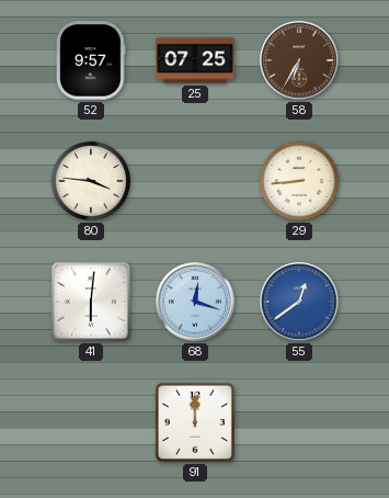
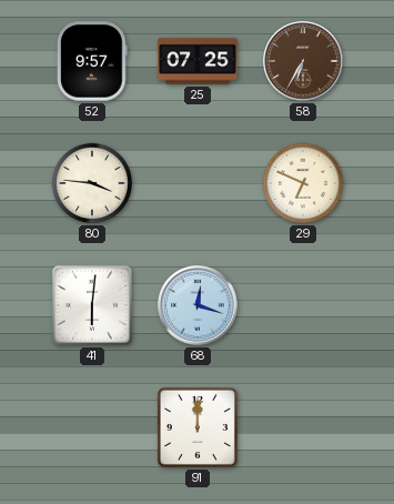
29: 8:44 -> 6:49 (303, 183)
55: 12:39 -> none (299, 302)
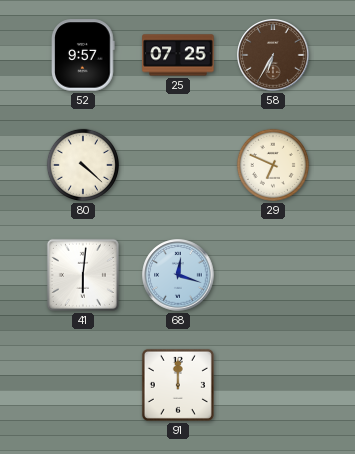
80: 3:46 -> 4:22 (83, 165)
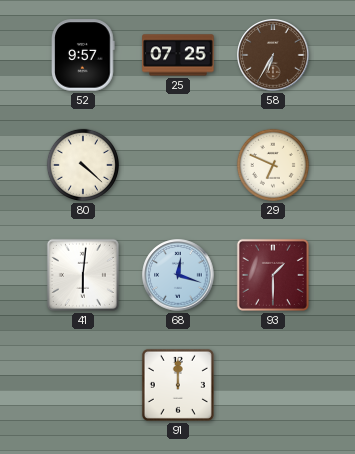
93: none -> 1:30 (273, 275)
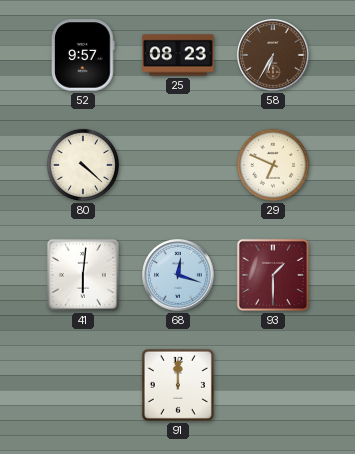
25: 07:25 -> 08:23 (178, 55)
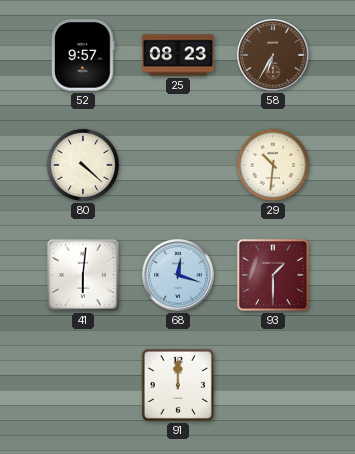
29: 6:49 -> 10:31 (273, 165)
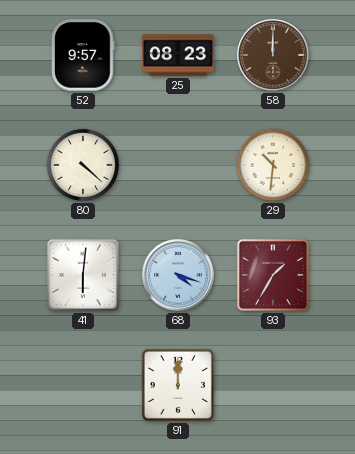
58: 6:35 -> 12:00 (273, 55)
68: 12:18 -> 4:18 (178, 275)
93: 1:30 -> 1:35 (273, 275)
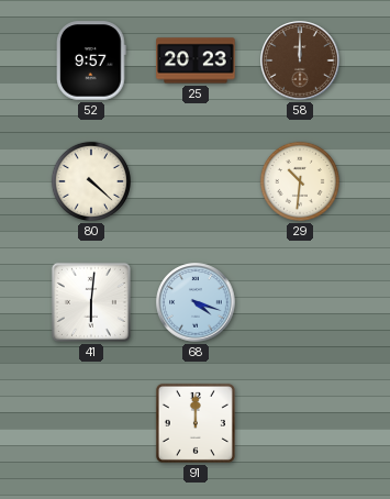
25: 08:23 -> 20:23 (196, 60)
93: 1:35 -> none (273, 275)
